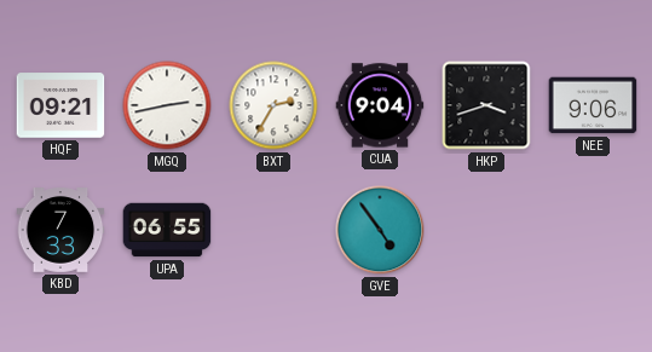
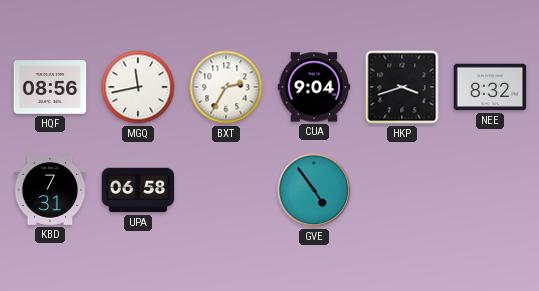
HQF: 09:21 -> 08:56 (50, 87)
MGQ: 2:43 -> 11:43 (138, 87)
NEE: 9:06 -> 8:32 (490, 87)
KBD: 7:33 -> 7:31 (50, 191)
UPA: 06:55 -> 06:58 (138, 190)
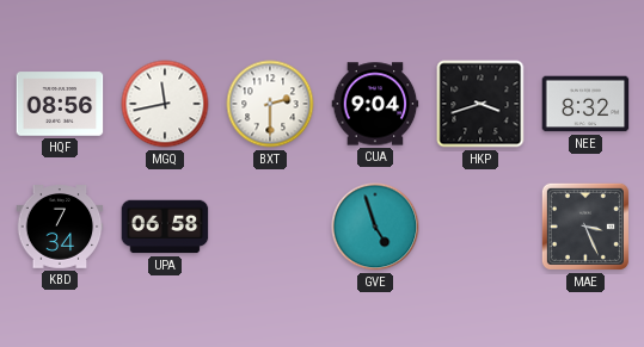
BXT: 2:35 -> 2:30 (270, 104)
KBD: 7:31 -> 7:34 (60, 228)
GVE: 4:54 -> 4:57 (375, 227)
MAE: none -> 3:26 (585, 227)
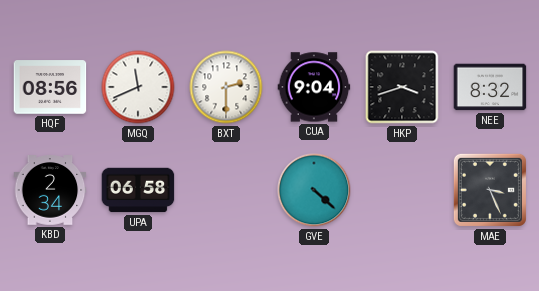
MGQ: 11:43 -> 11:41 (138, 87)
KBD: 7:34 -> 2:34 (50, 191)
GVE: 4:57 -> 4:22 (314, 190)
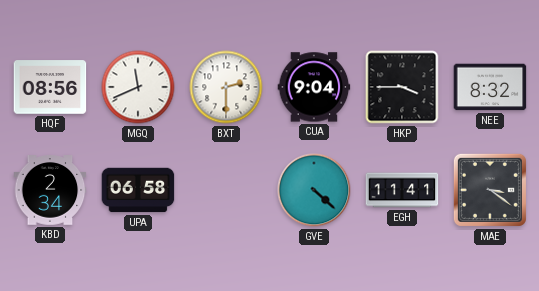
HKP: 3:42 -> 3:45 (402, 87)
EGH: none -> 11:41 (402, 190)
MAE: 3:26 -> 3:21 (490, 190)
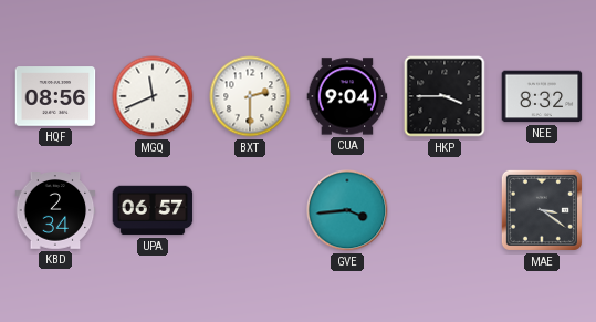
UPA: 06:58 -> 06:57 (153, 210)
GVE: 4:22 -> 3:44 (347, 210)
EGH: 11:41 -> none (402, 190)
